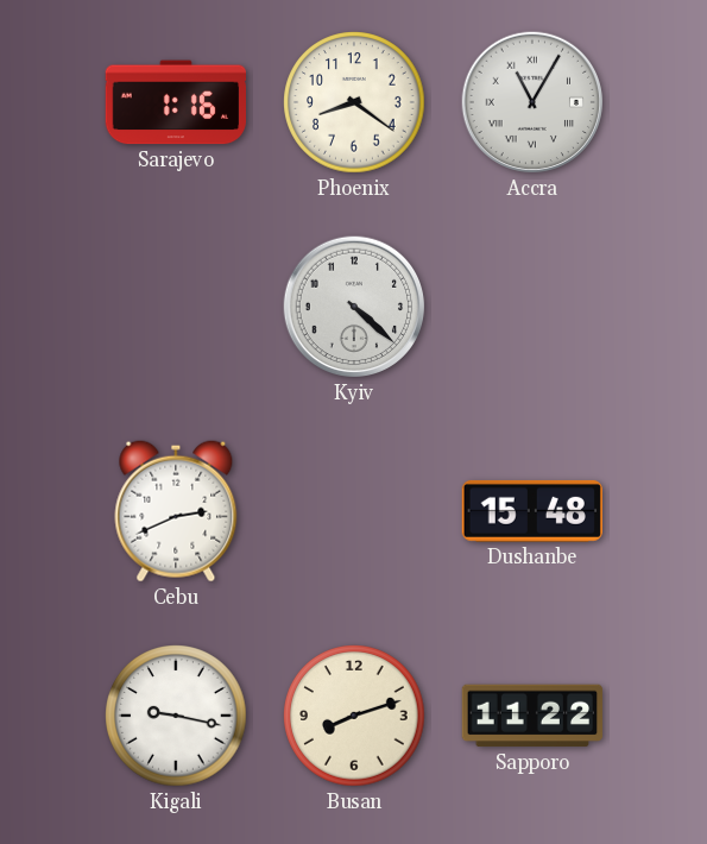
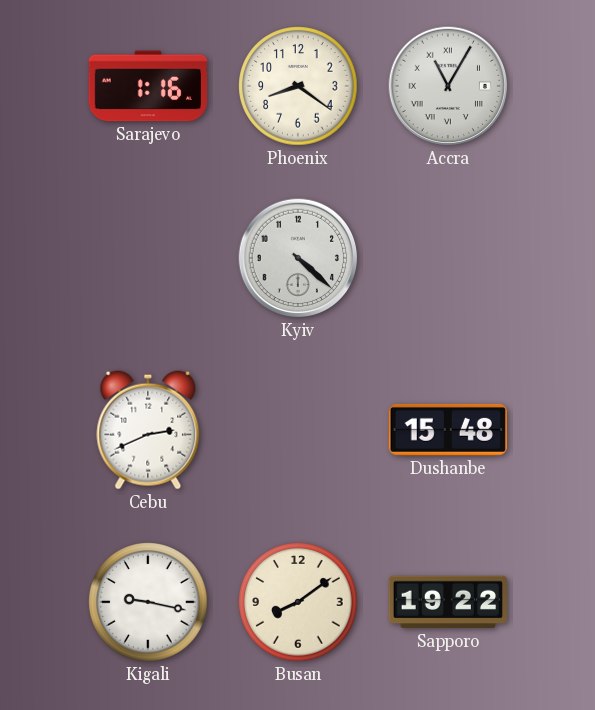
Busan: 8:12 -> 8:09 (298, 602)
Sapporo: 11:22 -> 19:22 (448, 602)
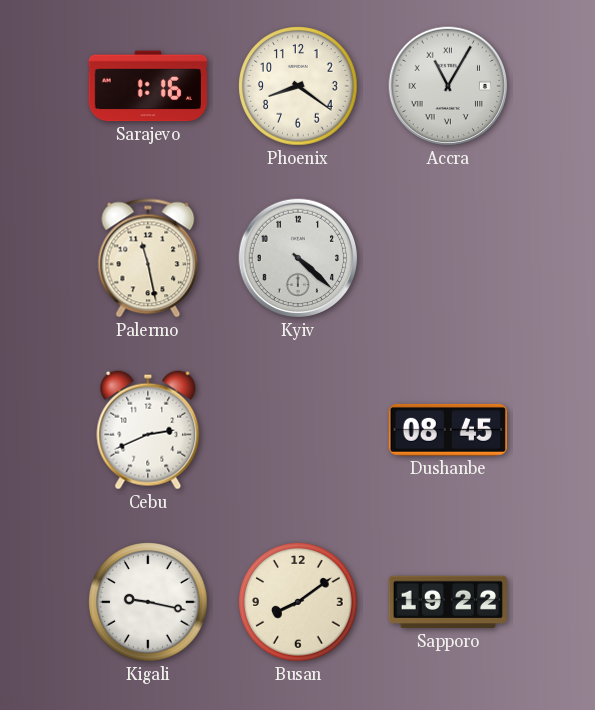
Palermo: none -> 11:28 (148, 258)
Dushanbe: 15:48 -> 08:45 (447, 430)
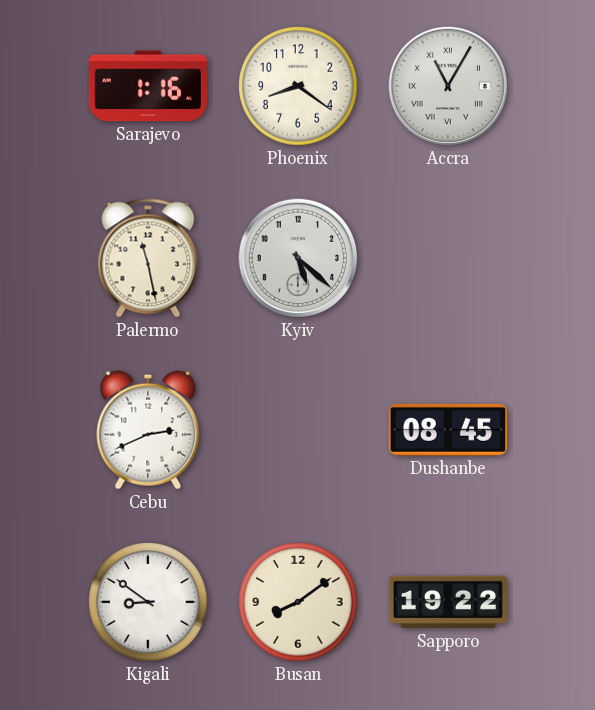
Kyiv: 4:22 -> 5:22 (298, 258)
Kigali: 9:17 -> 8:51 (148, 602)
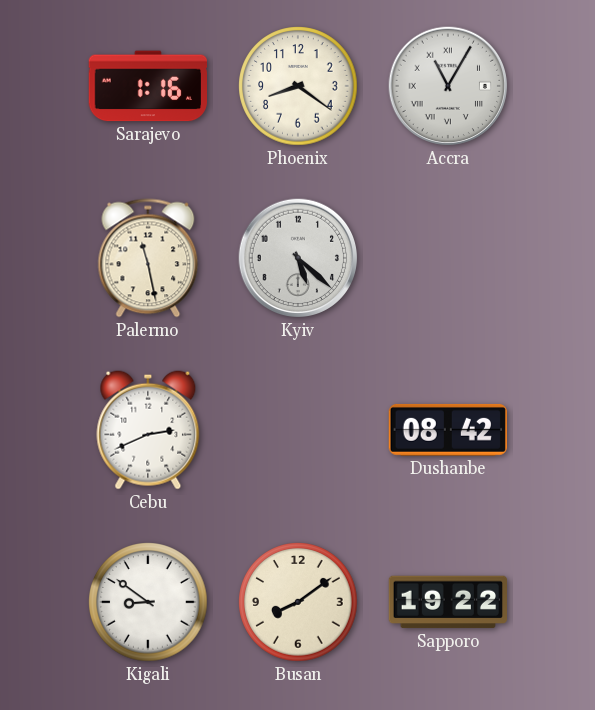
Dushanbe: 08:45 -> 08:42 (447, 430)
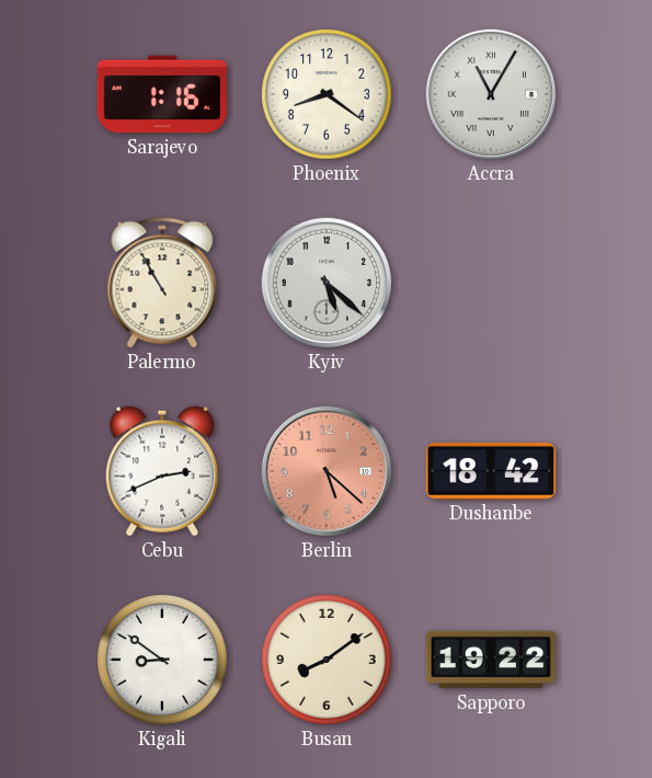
Palermo: 11:28 -> 10:55 (162, 283)
Berlin: none -> 5:22 (327, 471)
Dushanbe: 08:42 -> 18:42 (490, 471)
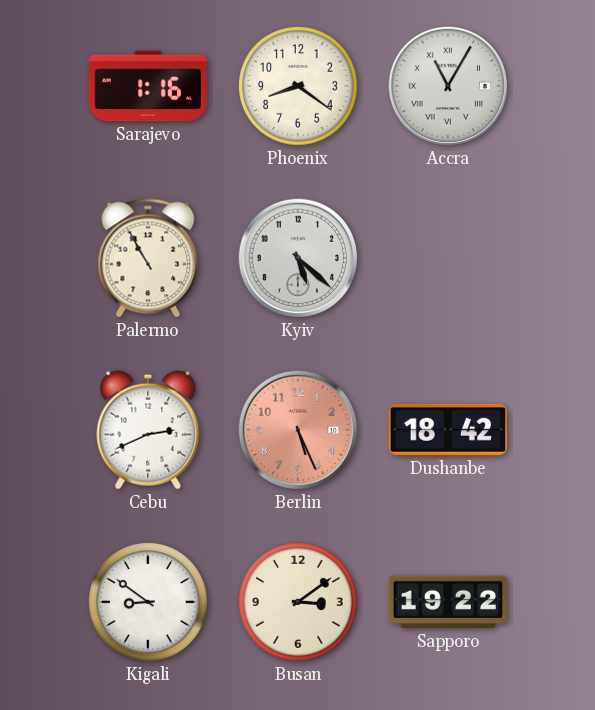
Berlin: 5:22 -> 5:26 (298, 430)
Busan: 8:09 -> 3:09 (298, 602)
